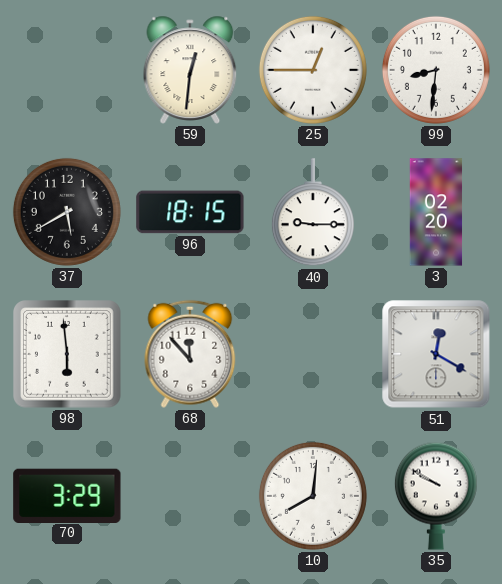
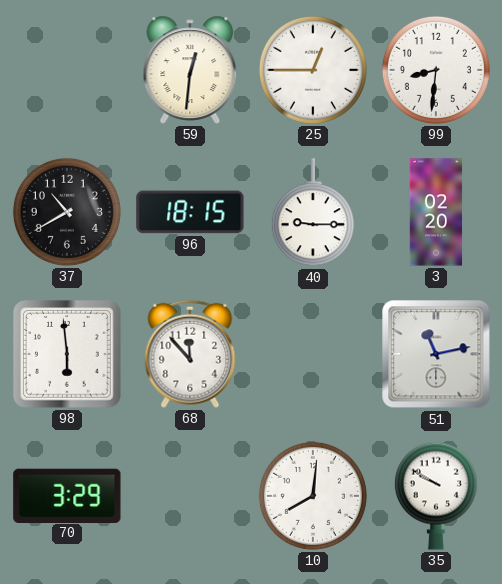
37: 5:40 -> 10:40 (67, 212)
51: 12:20 -> 11:13 (436, 354)
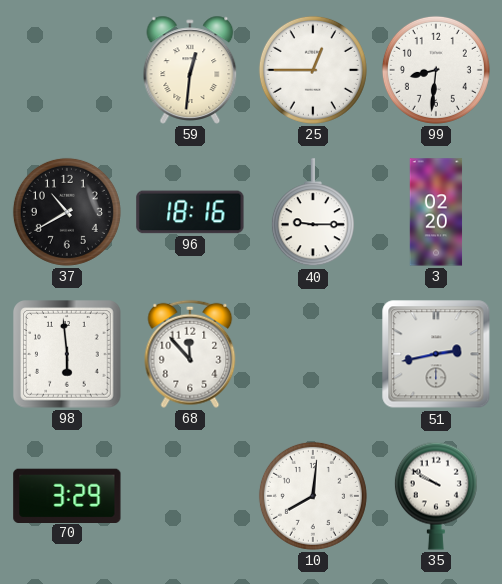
96: 18:15 -> 18:16 (190, 212)
51: 11:13 -> 2:43 (436, 354)
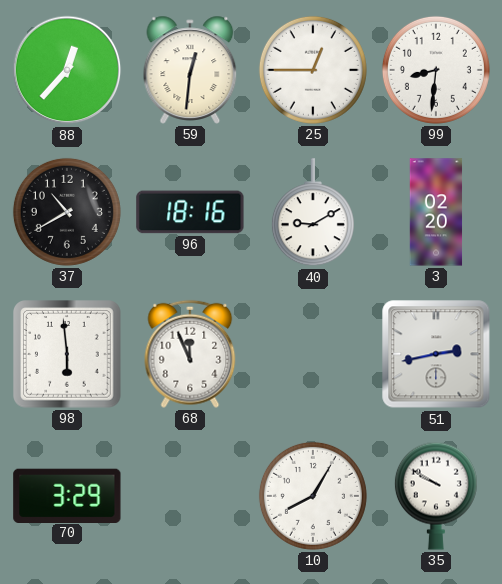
88: none -> 12:37 (67, 70)
40: 9:15 -> 9:10 (313, 213)
68: 11:53 -> 11:56 (190, 354)
10: 8:01 -> 8:05 (313, 496)
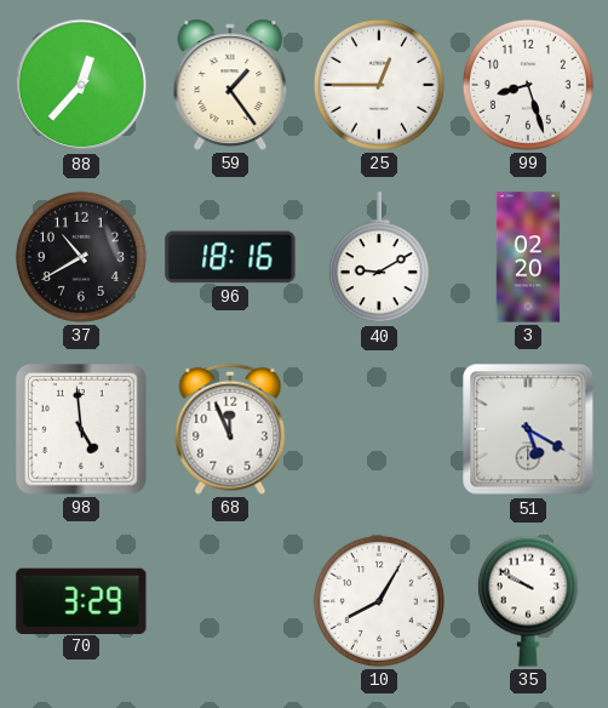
59: 12:31 -> 1:24 (230, 85)
99: 8:31 -> 8:27 (528, 85)
98: 5:59 -> 4:59 (82, 430)
51: 2:43 -> 5:20 (528, 429)
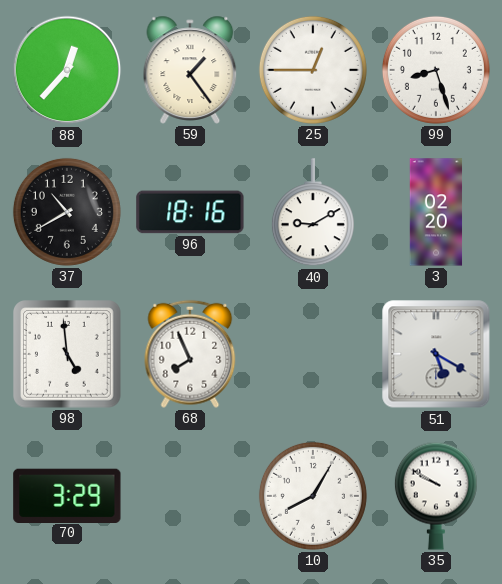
68: 11:56 -> 7:56 (190, 354)
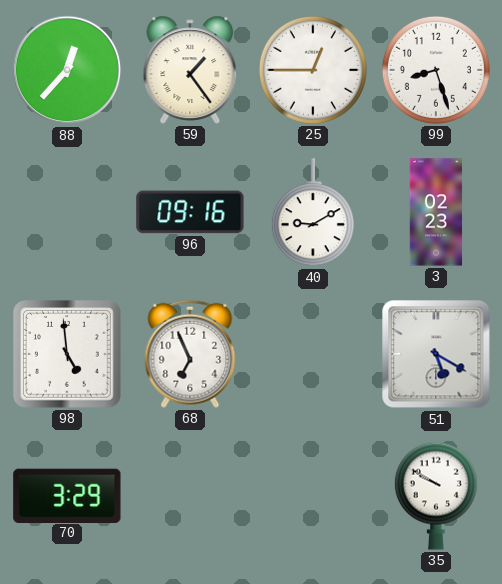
37: 10:40 -> none (67, 212)
96: 18:16 -> 09:16 (190, 212)
3: 02:20 -> 02:23 (436, 212)
68: 7:56 -> 6:56 (190, 354)
10: 8:05 -> none (313, 496)
